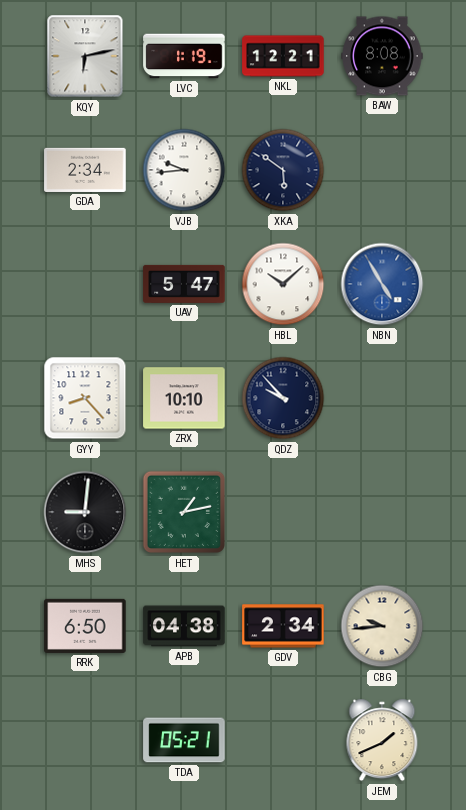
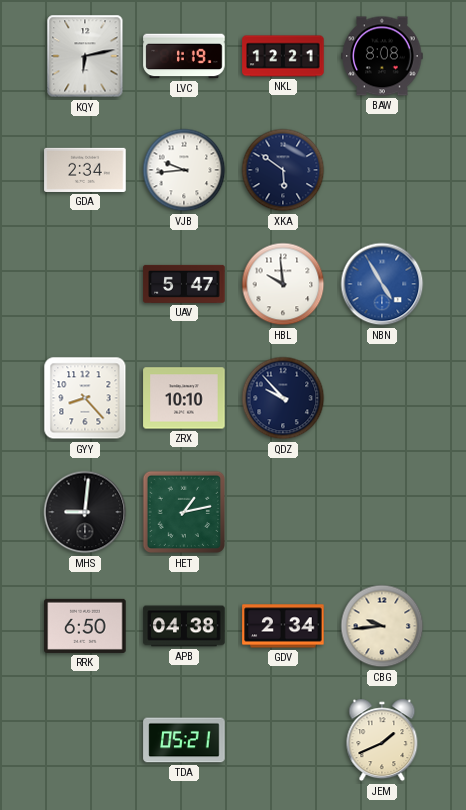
HBL: 10:08 -> 9:59 (283, 284)
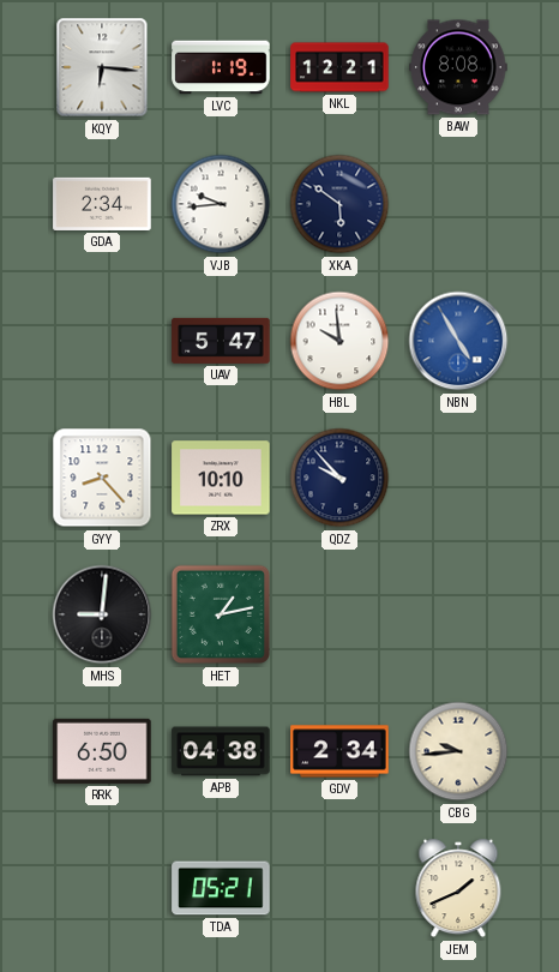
KQY: 6:13 -> 6:16 (102, 67)
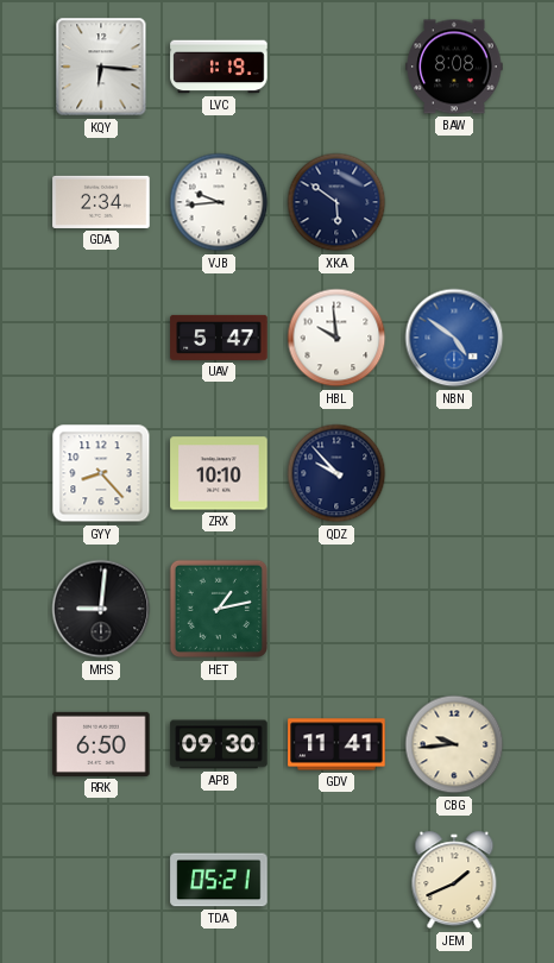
NKL: 12:21 -> none (339, 67)
NBN: 4:55 -> 4:51 (454, 338)
APB: 04:38 -> 09:30 (219, 744)
GDV: 2:34 -> 11:41 (336, 744)
